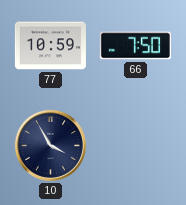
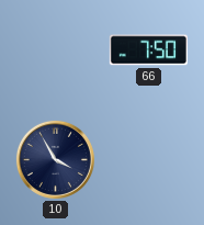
77: 10:59 -> none (50, 46)
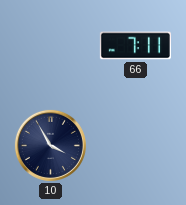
66: 7:50 -> 7:11 (135, 46)
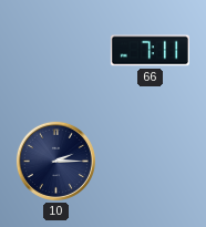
10: 3:55 -> 2:15 (55, 161)
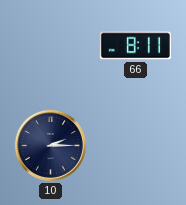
66: 7:11 -> 8:11 (135, 46)
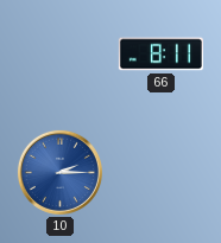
10 dial: navy -> blue (59, 172)
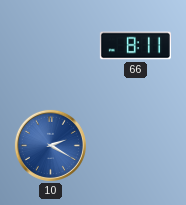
10: 2:15 -> 2:20 (50, 145)
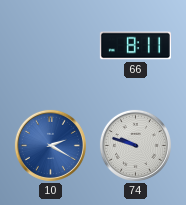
74: none -> 9:48 (135, 145)
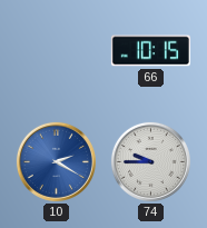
66: 8:11 -> 10:15 (150, 51)
74: 9:48 -> 9:45 (150, 161)
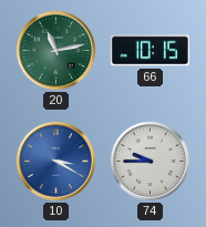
20: none -> 11:13 (55, 50)
10: 2:20 -> 3:20 (55, 161)
